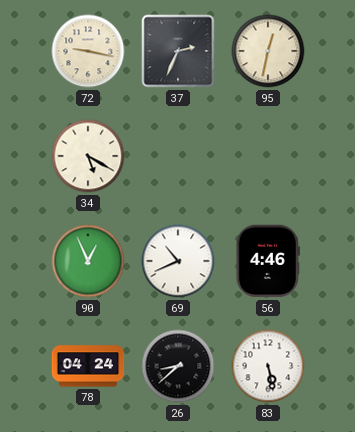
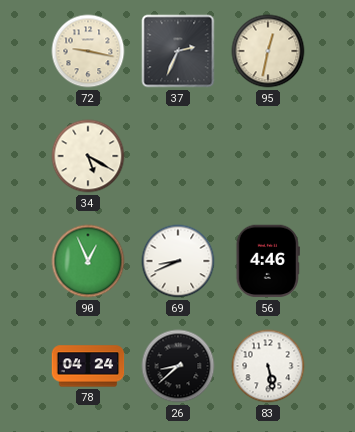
69: 10:41 -> 8:41 (178, 261)
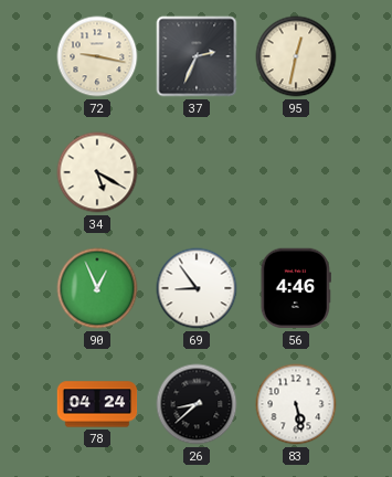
69: 8:41 -> 8:54 (197, 288)
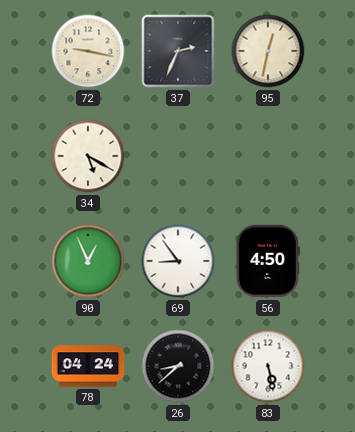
56: 4:46 -> 4:50 (268, 261)
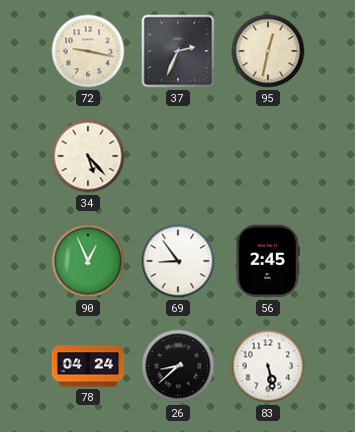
34: 5:20 -> 5:23 (88, 156)
56: 4:50 -> 2:45 (268, 261)
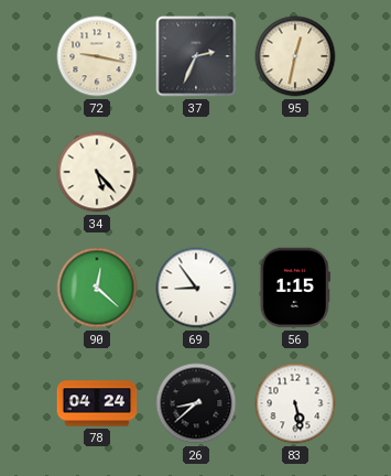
90: 12:56 -> 12:22 (97, 288)
56: 2:45 -> 1:15 (295, 288)
